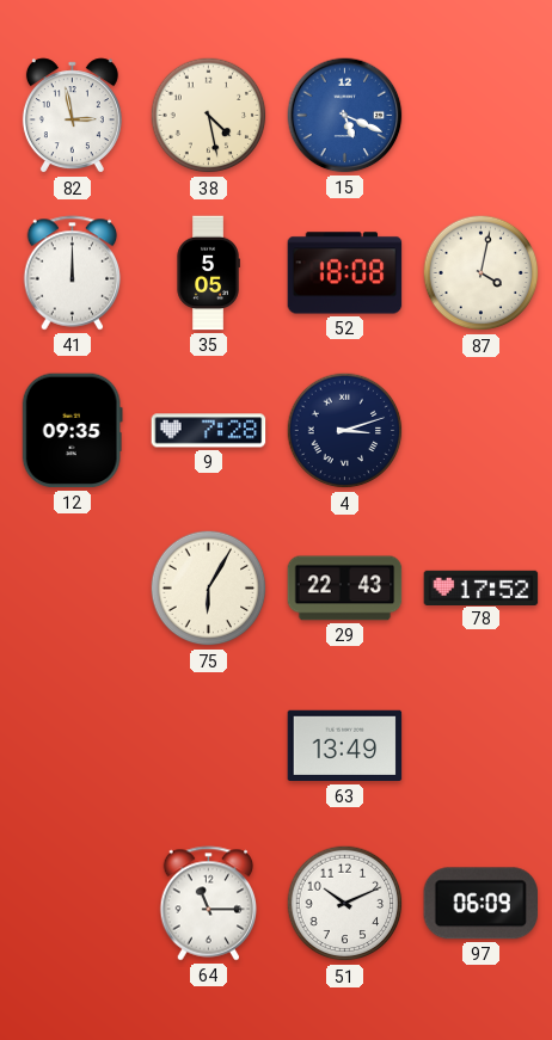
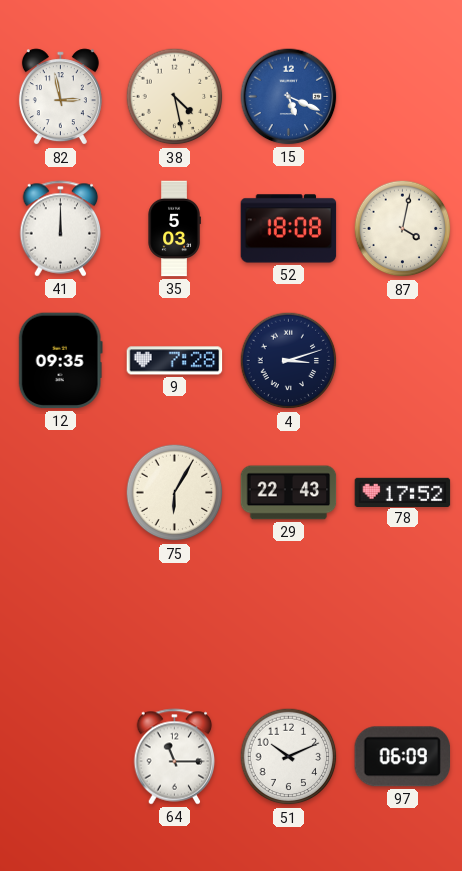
35: 5:05 -> 5:03 (174, 229)
63: 13:49 -> none (345, 746)
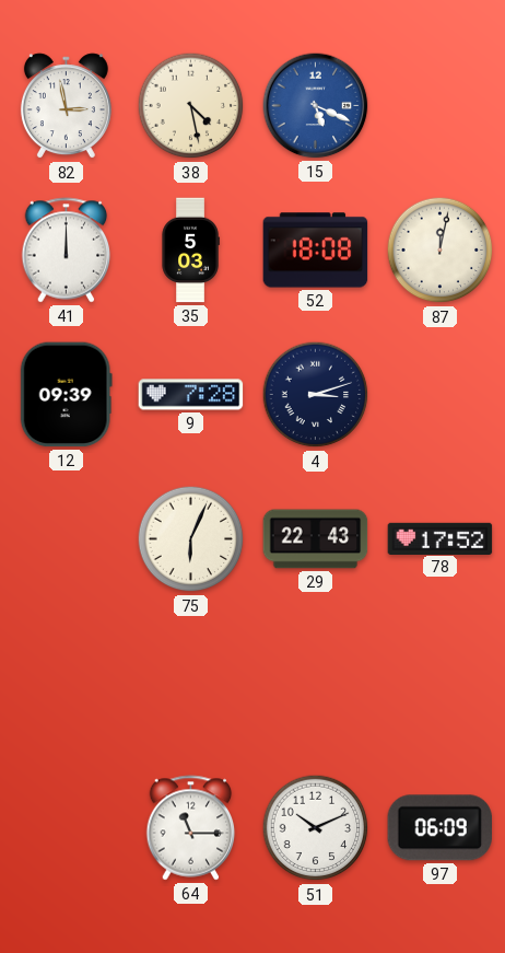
87: 4:02 -> 12:02 (441, 251)
12: 09:35 -> 09:39 (66, 395)
75: 6:05 -> 6:04 (191, 539)
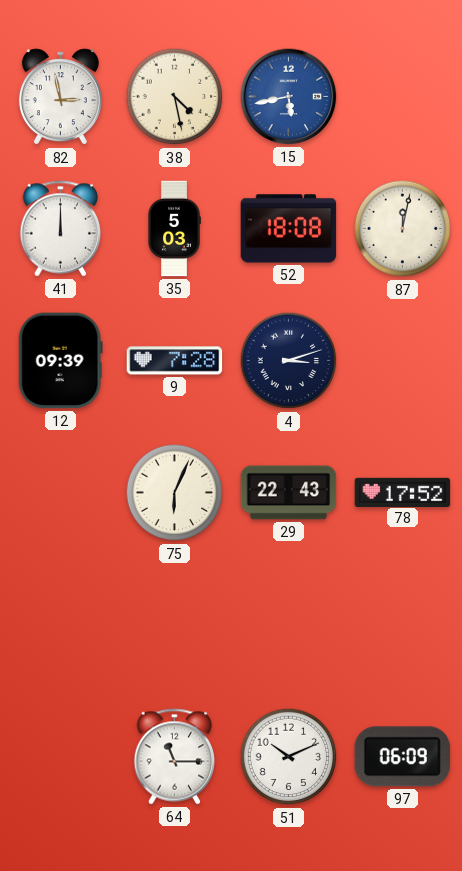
15: 5:19 -> 5:43 (289, 97)
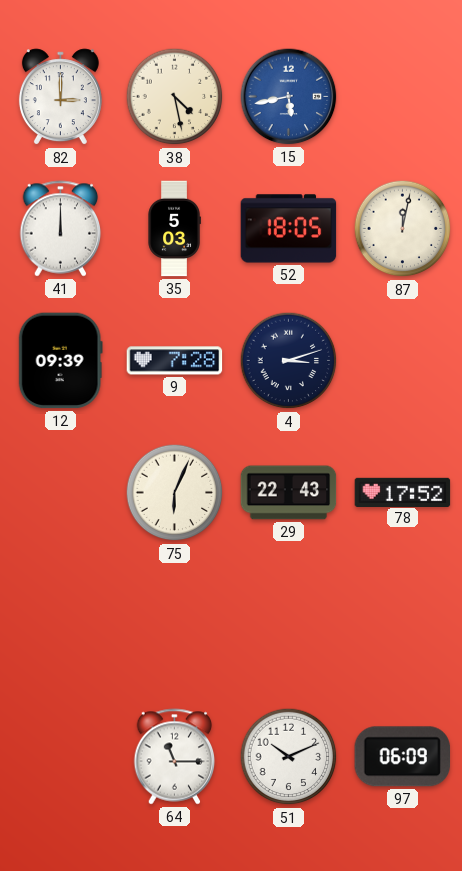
82: 2:58 -> 3:00 (60, 97)
52: 18:08 -> 18:05 (289, 229)
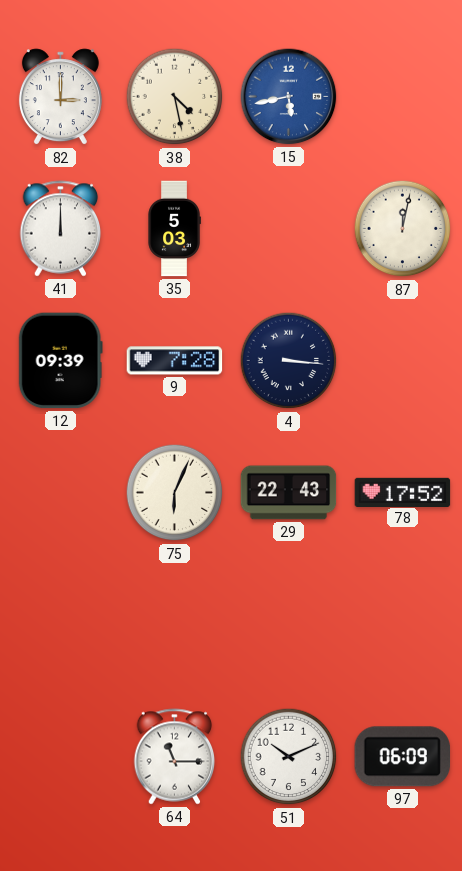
52: 18:05 -> none (289, 229)
4: 3:12 -> 3:16 (289, 361)
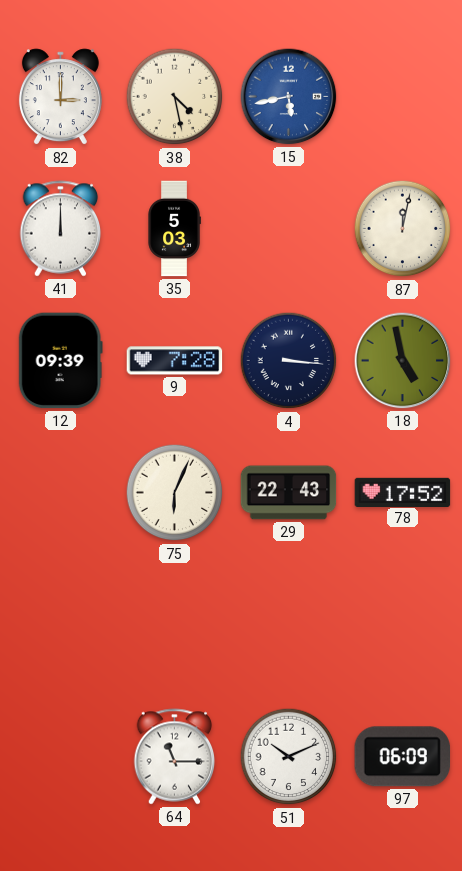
18: none -> 4:58 (403, 361)
